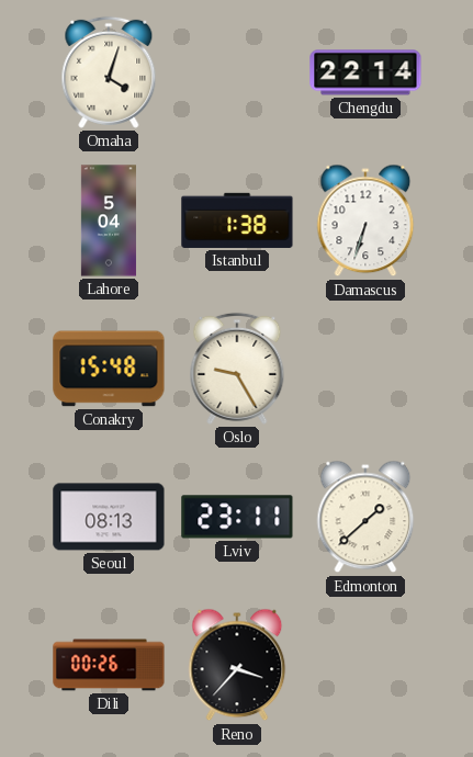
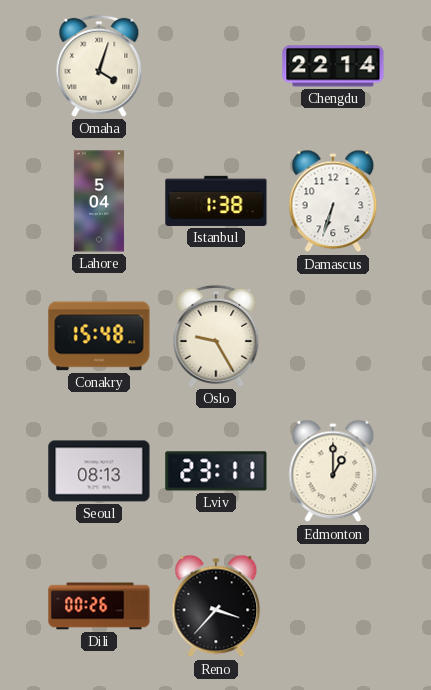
Edmonton: 1:38 -> 1:00 (333, 471)
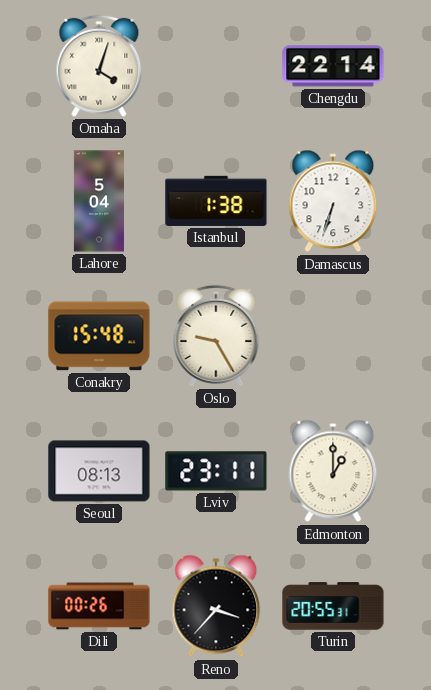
Turin: none -> 20:55 (333, 606)
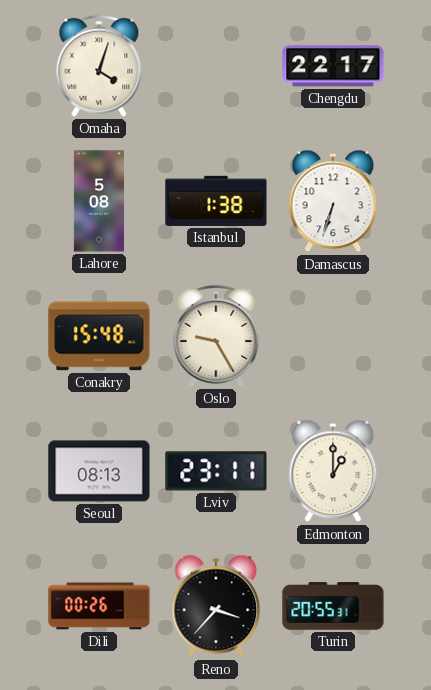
Chengdu: 22:14 -> 22:17 (333, 66)
Lahore: 5:04 -> 5:08 (99, 201)
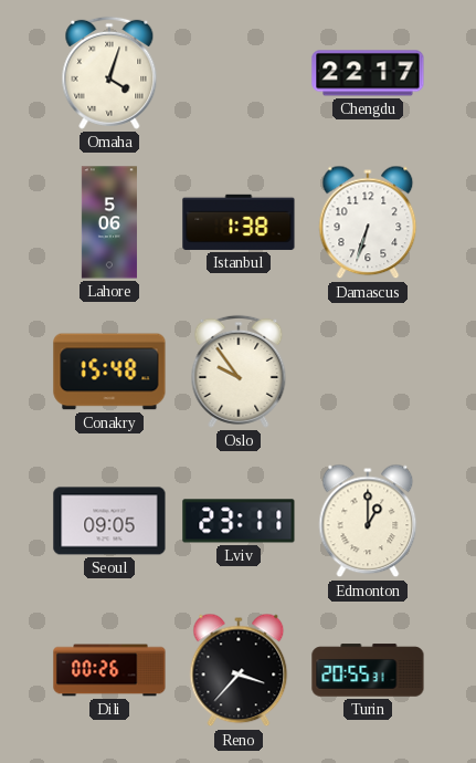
Lahore: 5:08 -> 5:06 (109, 222)
Oslo: 9:25 -> 9:54 (239, 372)
Seoul: 08:13 -> 09:05 (109, 521)
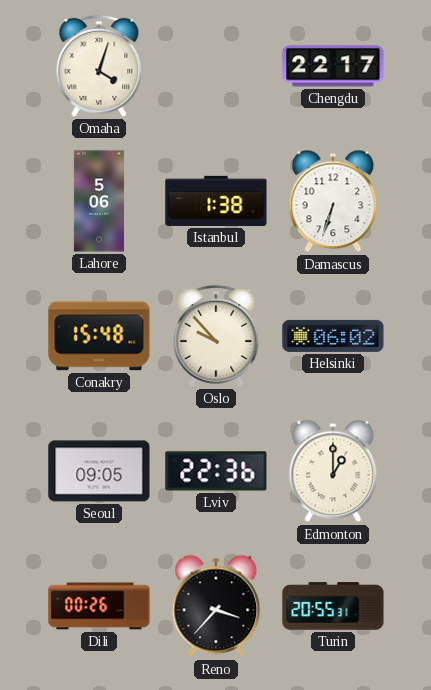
Oslo: 9:54 -> 9:53 (216, 336)
Helsinki: none -> 06:02 (333, 336)
Lviv: 23:11 -> 22:36 (216, 471)
